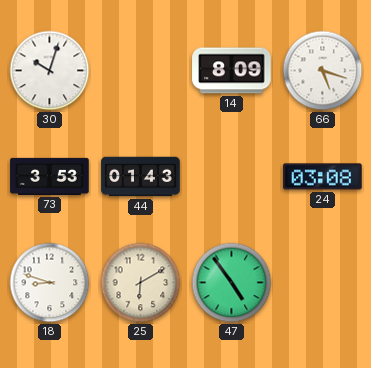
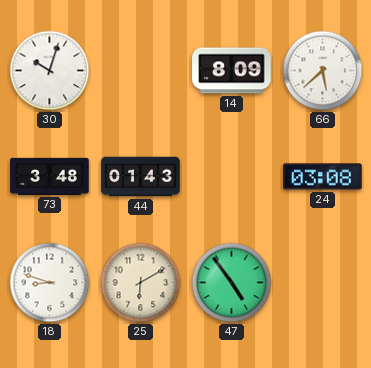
66: 5:18 -> 5:38 (323, 71)
73: 3:53 -> 3:48 (50, 176)
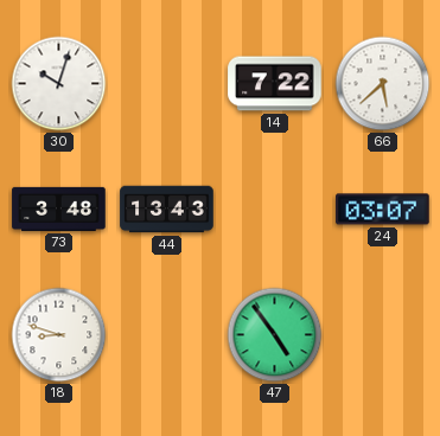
14: 8:09 -> 7:22 (275, 84)
44: 01:43 -> 13:43 (167, 210)
24: 03:08 -> 03:07 (383, 210)
25: 6:10 -> none (141, 283)
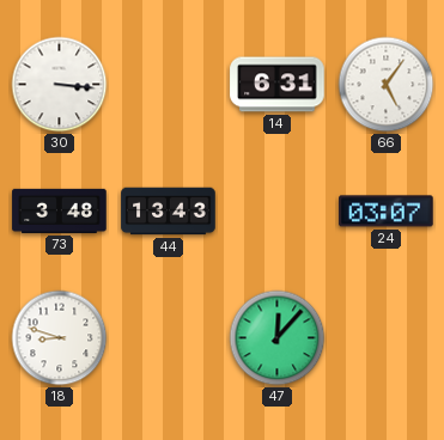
30: 10:03 -> 3:16 (60, 85)
14: 7:22 -> 6:31 (278, 85)
66: 5:38 -> 5:06 (387, 85)
47: 4:54 -> 12:07 (278, 338)
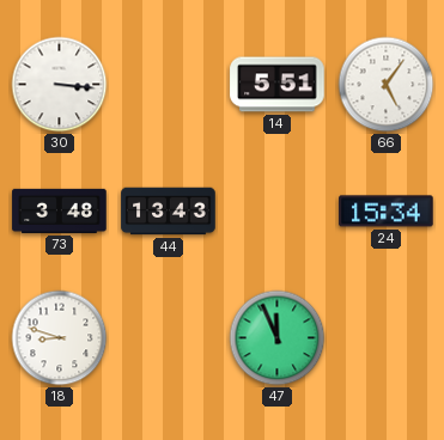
14: 6:31 -> 5:51 (278, 85)
24: 03:07 -> 15:34 (387, 212)
47: 12:07 -> 11:56 (278, 338)
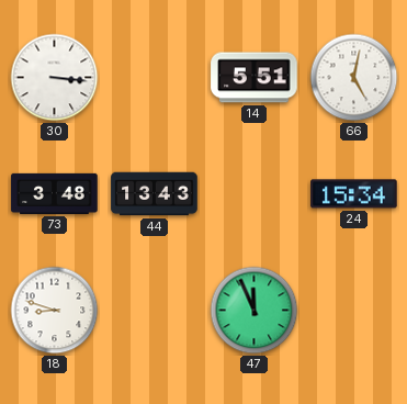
66: 5:06 -> 5:02 (354, 78)
